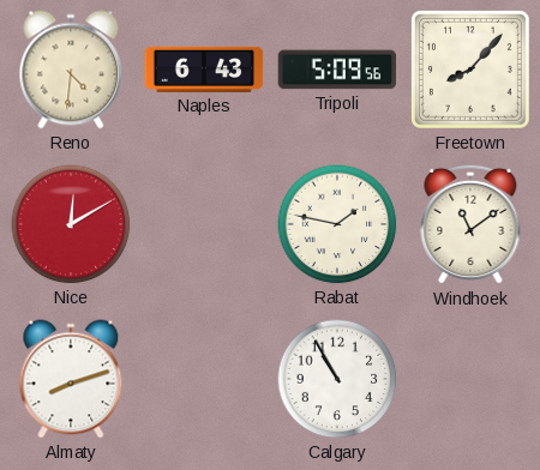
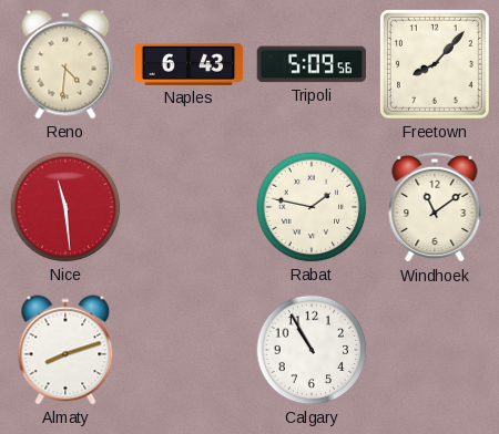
Nice: 12:10 -> 11:29 (65, 207)
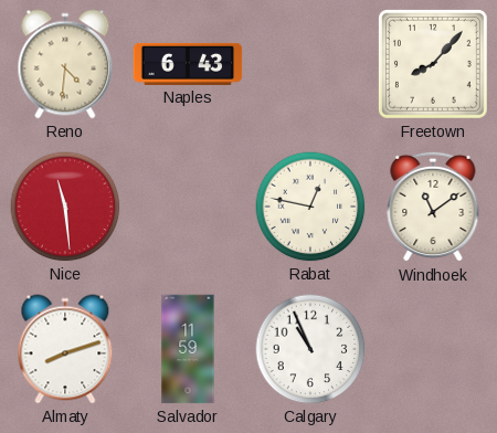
Tripoli: 5:09 -> none (312, 64)
Rabat: 1:47 -> 12:47 (310, 207)
Salvador: none -> 11:59 (188, 349)
Calgary: 10:55 -> 10:56 (310, 349)
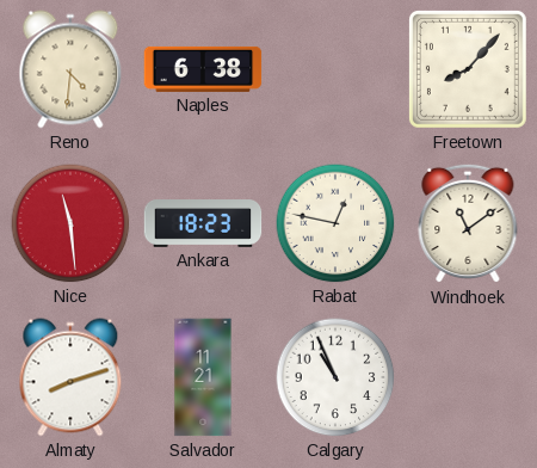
Naples: 6:43 -> 6:38 (203, 69)
Ankara: none -> 18:23 (203, 224)
Salvador: 11:59 -> 11:21 (203, 377)
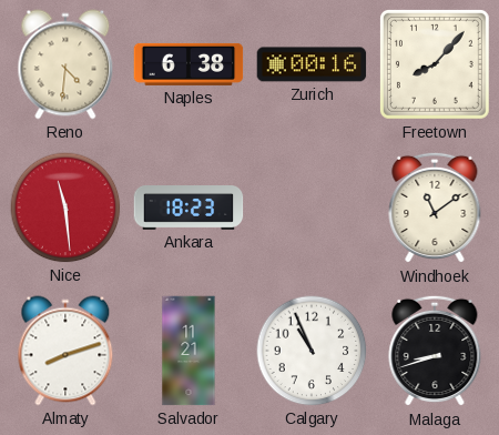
Zurich: none -> 00:16 (312, 64)
Rabat: 12:47 -> none (335, 223)
Malaga: none -> 8:42 (435, 351)
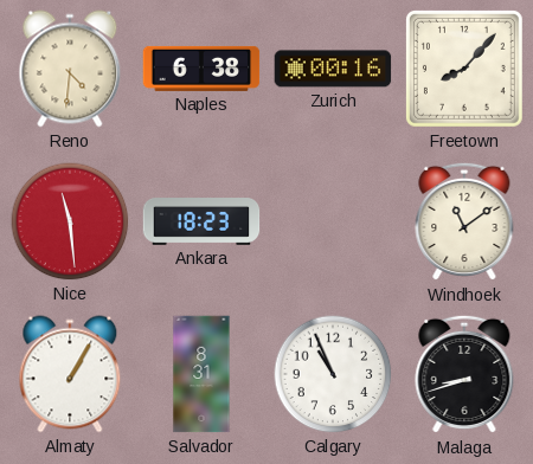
Almaty: 8:12 -> 1:05 (70, 374)
Salvador: 11:21 -> 8:31 (201, 374)
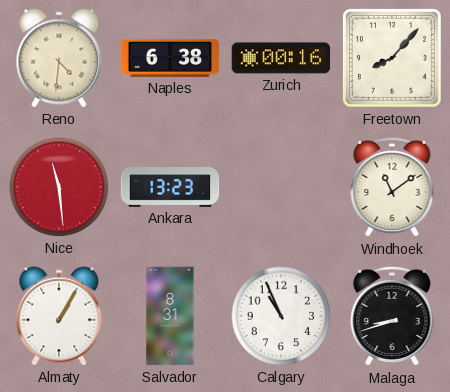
Ankara: 18:23 -> 13:23 (170, 188)
